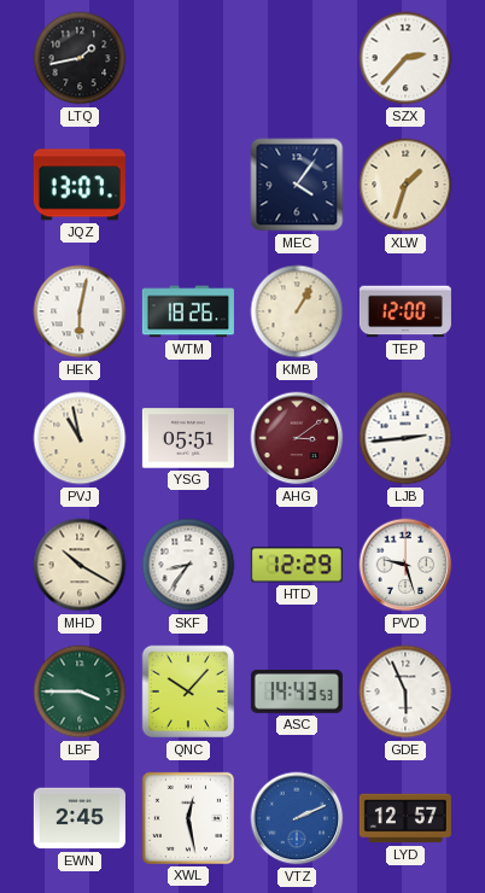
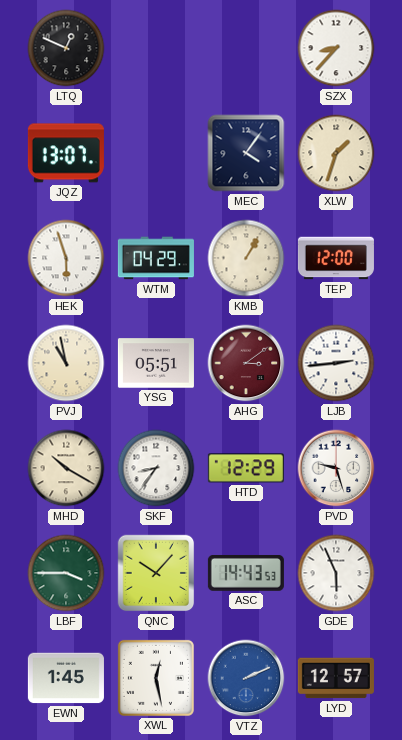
LTQ: 1:43 -> 12:49 (66, 48)
SZX: 2:37 -> 8:37 (336, 48)
HEK: 6:02 -> 5:57 (66, 258)
WTM: 18:26 -> 04:29 (156, 258)
EWN: 2:45 -> 1:45 (66, 678)
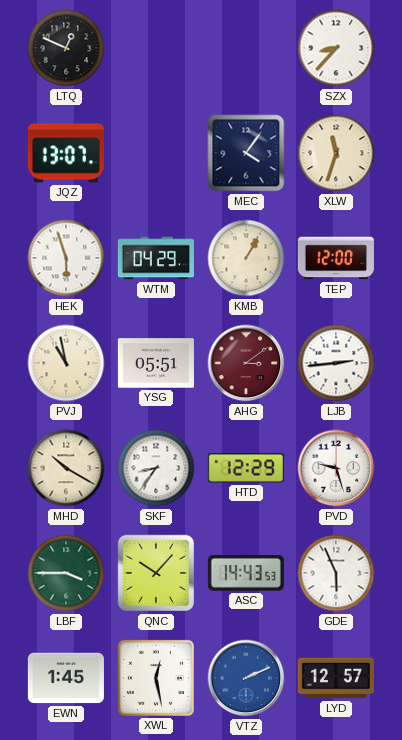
XLW: 1:33 -> 11:33 (336, 153)
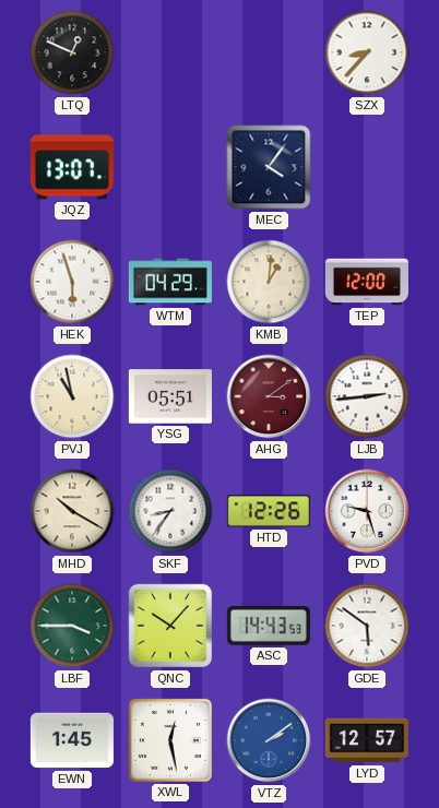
XLW: 11:33 -> none (336, 153)
KMB: 1:05 -> 1:01 (269, 282)
HTD: 12:29 -> 12:26 (269, 511)
GDE: 5:56 -> 5:51 (367, 626)
VTZ: 2:11 -> 2:09 (269, 740)
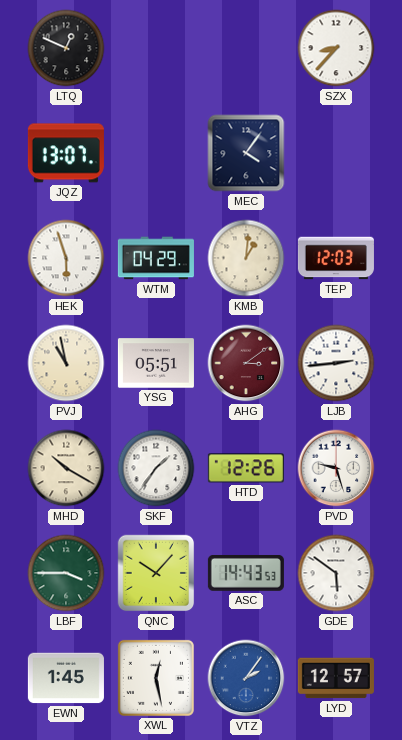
TEP: 12:00 -> 12:03 (336, 258)
SKF: 8:36 -> 1:36 (156, 468)
VTZ: 2:09 -> 2:06 (246, 678)
